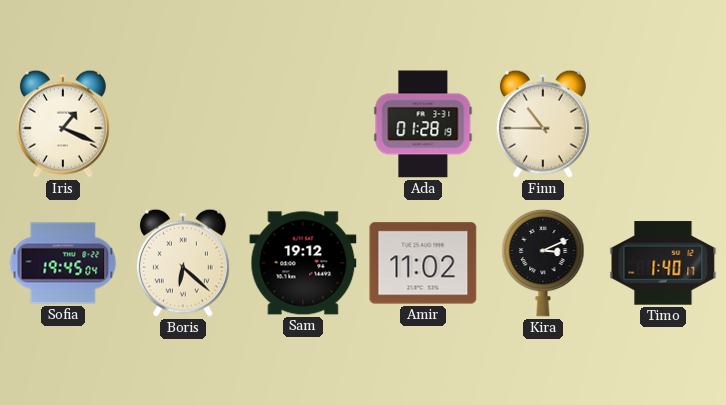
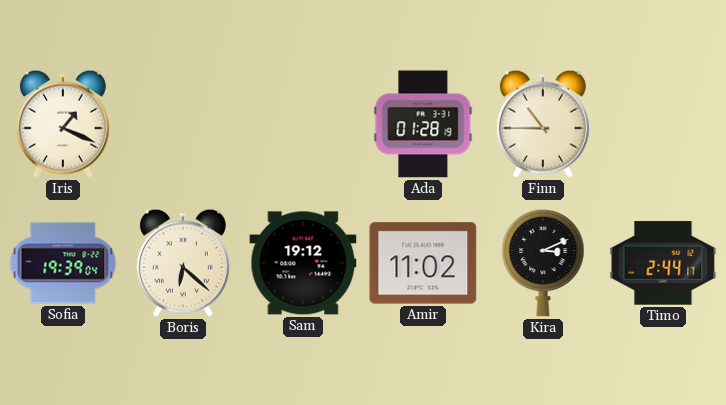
Sofia: 19:45 -> 19:39 (63, 263)
Timo: 1:40 -> 2:44 (663, 263)
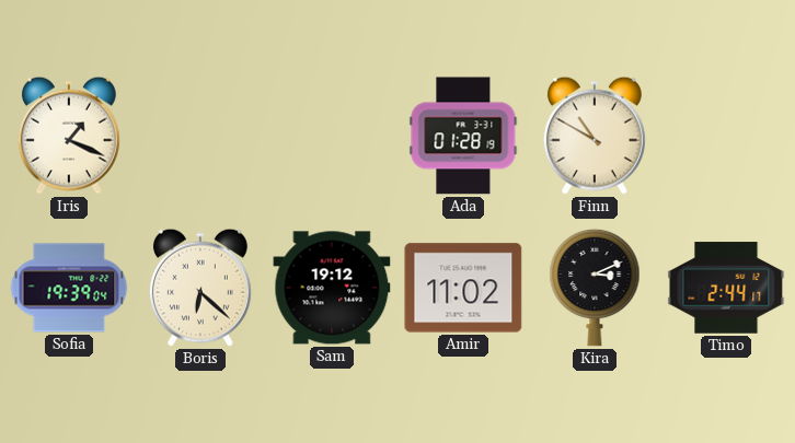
Finn: 10:45 -> 10:50 (595, 136)
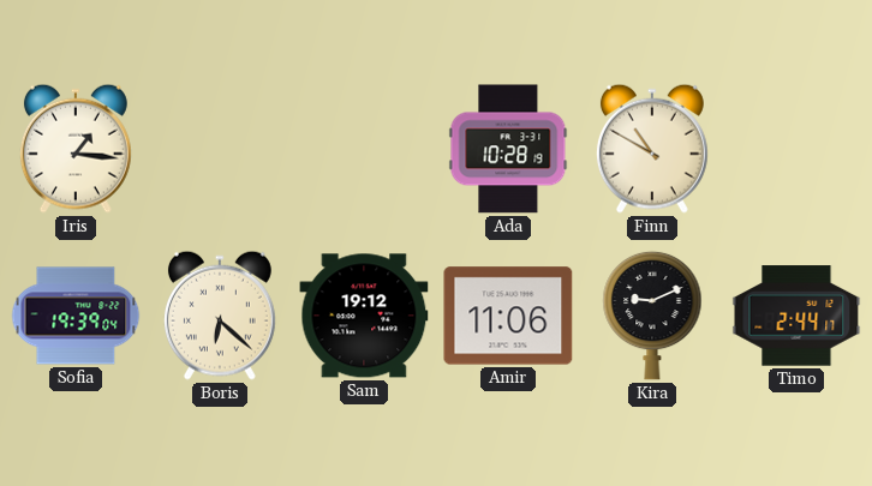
Iris: 1:19 -> 1:16 (76, 149)
Ada: 01:28 -> 10:28 (508, 149)
Amir: 11:02 -> 11:06 (508, 316)
Kira: 3:11 -> 9:11 (652, 316)
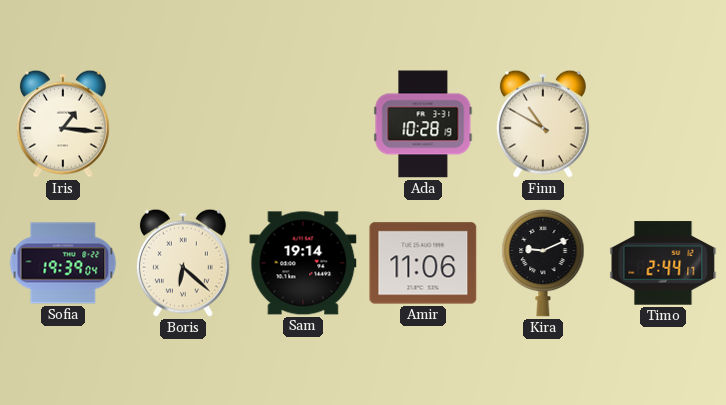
Sam: 19:12 -> 19:14 (303, 263)
